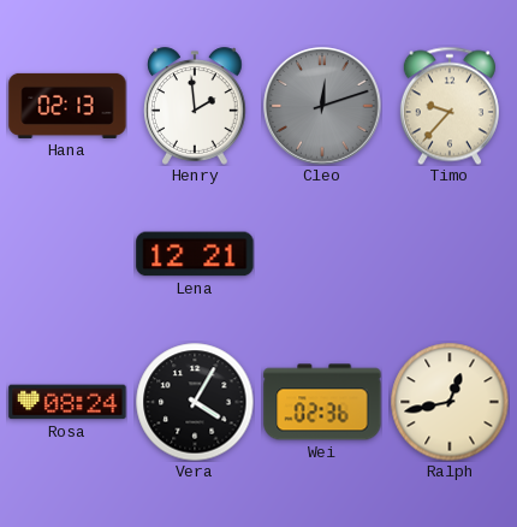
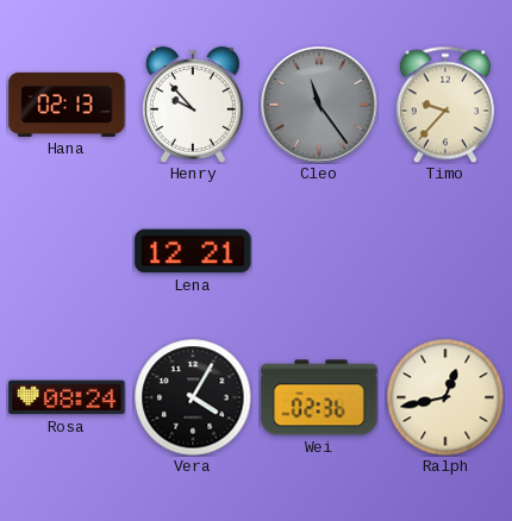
Henry: 1:59 -> 9:53 (193, 105)
Cleo: 12:12 -> 11:24 (319, 105)
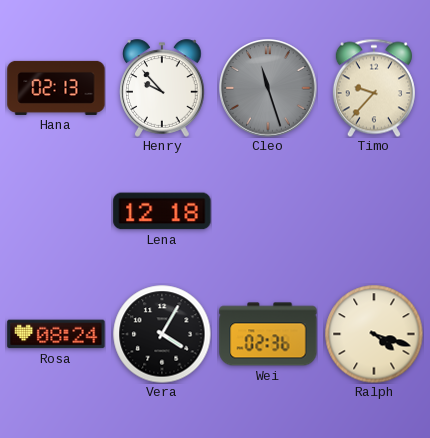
Cleo: 11:24 -> 11:27 (268, 88)
Lena: 12:21 -> 12:18 (162, 211)
Ralph: 12:43 -> 4:18 (374, 334)
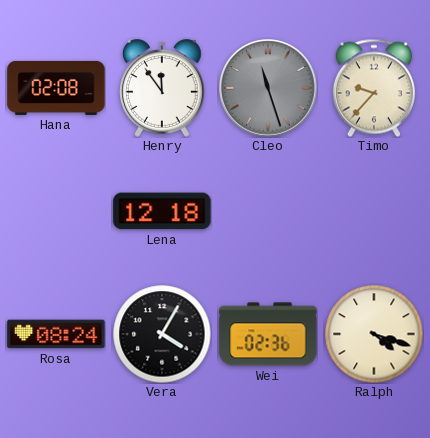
Hana: 02:13 -> 02:08 (56, 88)
Henry: 9:53 -> 11:54 (162, 88)
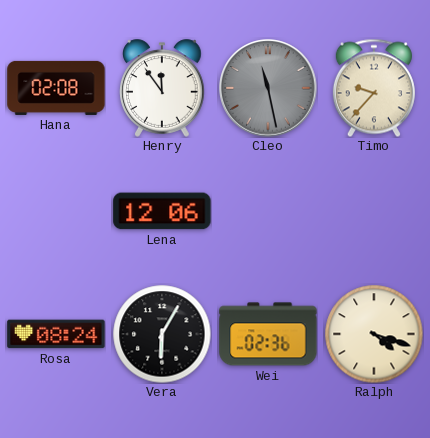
Cleo: 11:27 -> 11:28 (268, 88)
Lena: 12:18 -> 12:06 (162, 211)
Vera: 4:05 -> 6:05 (162, 334)
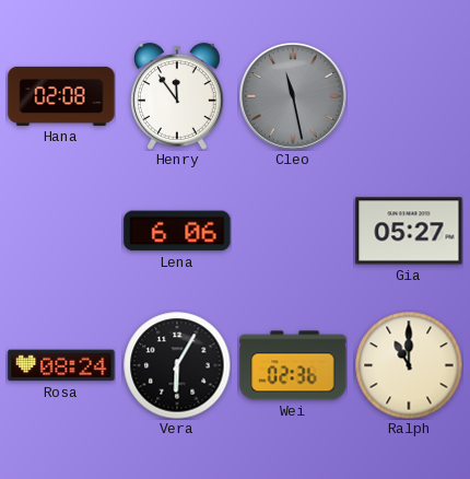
Timo: 9:37 -> none (374, 88)
Lena: 12:06 -> 6:06 (177, 231)
Gia: none -> 05:27 (409, 231)
Ralph: 4:18 -> 11:00 (409, 365)
